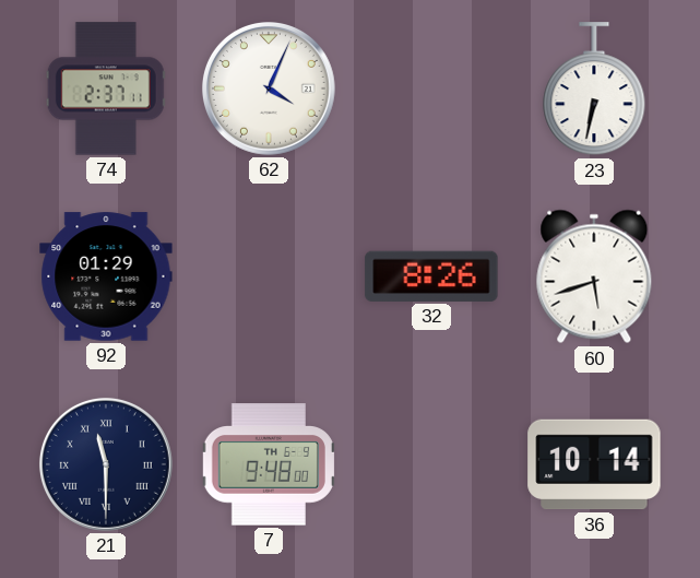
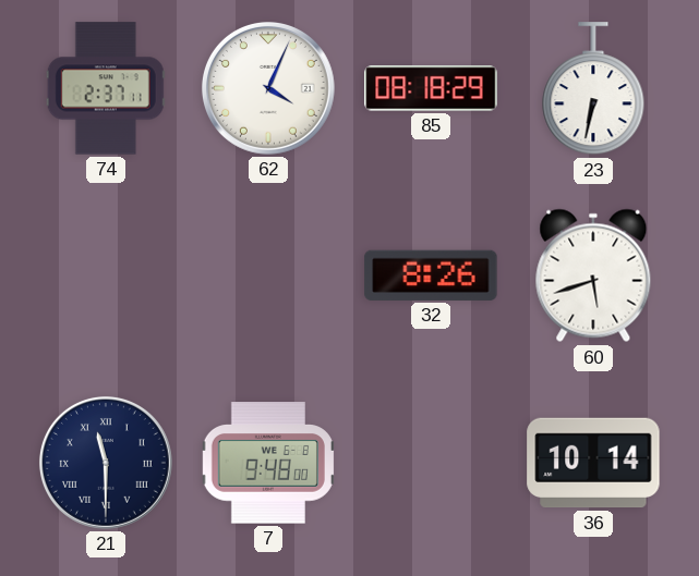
85: none -> 08:18 (431, 88)
92: 01:29 -> none (106, 276)
7 date: TH 6-9 -> WE 6-8 (268, 463)
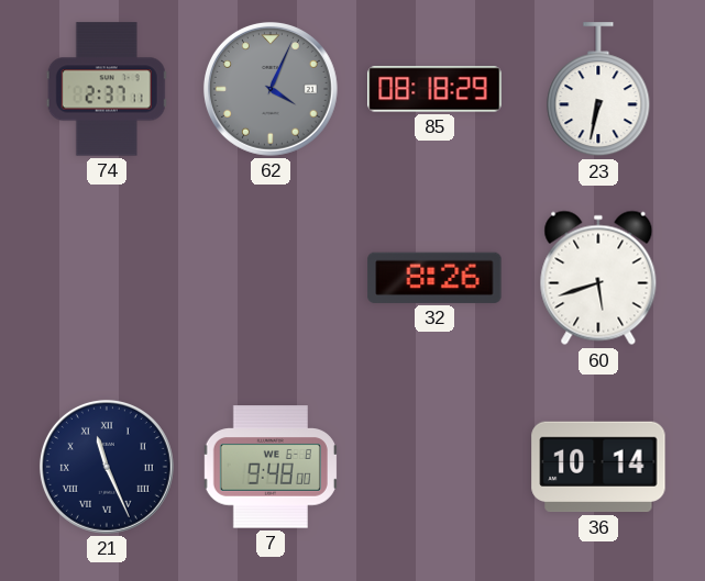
62 dial: white -> grey (271, 89)
21: 11:30 -> 11:26 (107, 467)
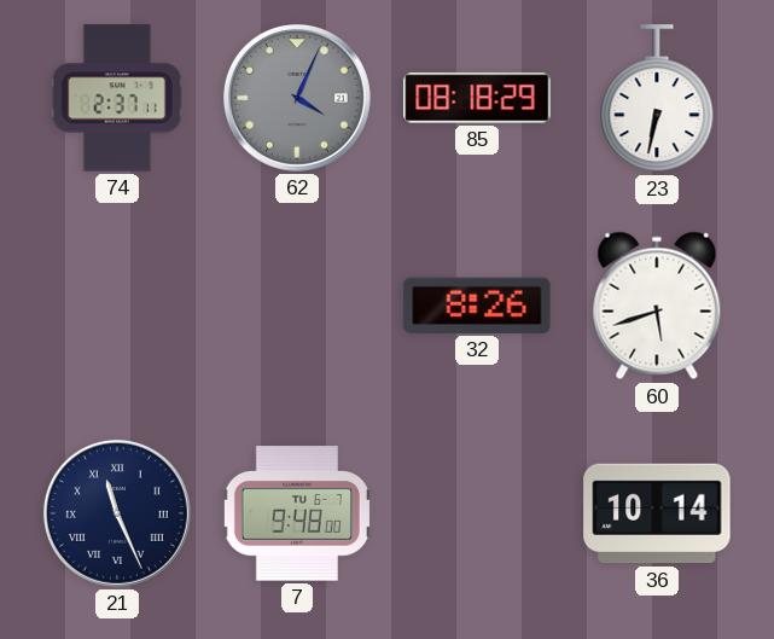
7 date: WE 6-8 -> TU 6-7 (297, 513)
